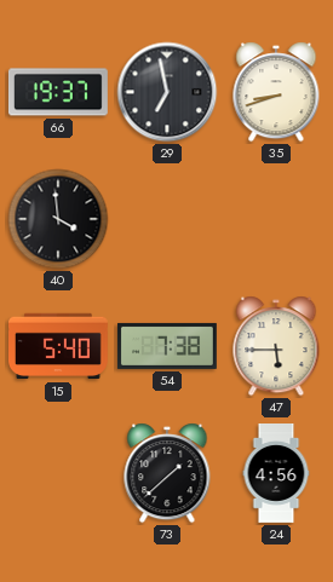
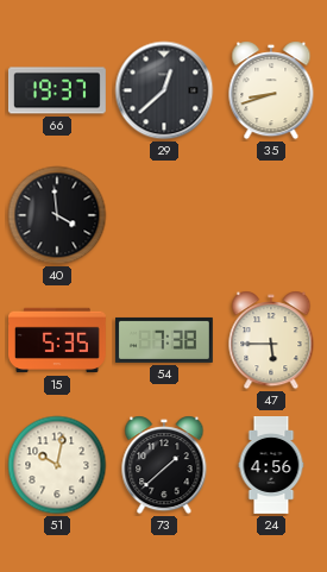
29: 6:58 -> 12:38 (164, 90)
15: 5:40 -> 5:35 (58, 340)
51: none -> 10:02 (57, 465)
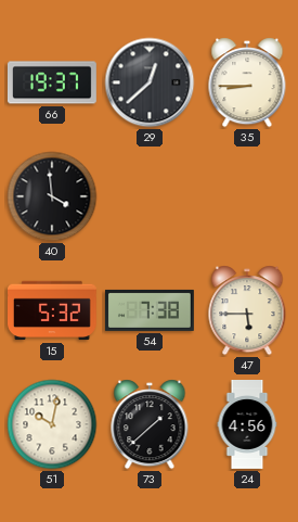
35: 8:42 -> 8:45 (247, 82)
15: 5:35 -> 5:32 (53, 310)
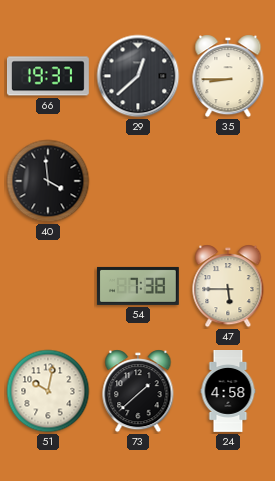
15: 5:32 -> none (53, 310)
24: 4:56 -> 4:58 (228, 392)
